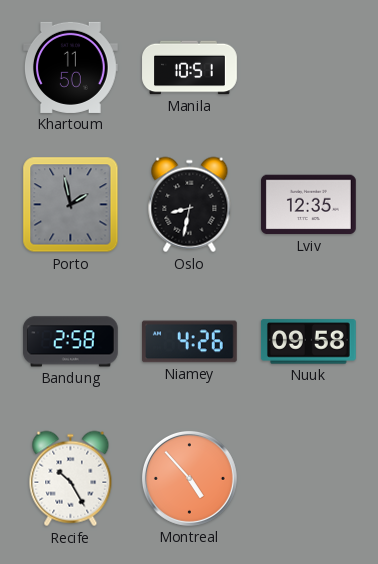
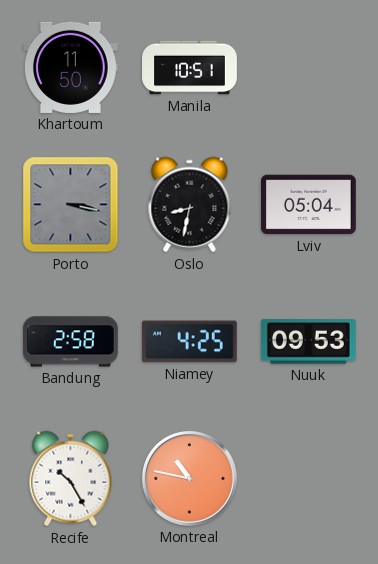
Porto: 1:58 -> 3:17 (71, 205)
Lviv: 12:35 -> 05:04 (309, 205)
Niamey: 4:26 -> 4:25 (189, 342)
Nuuk: 09:58 -> 09:53 (308, 342)
Montreal: 4:53 -> 10:47 (189, 478)
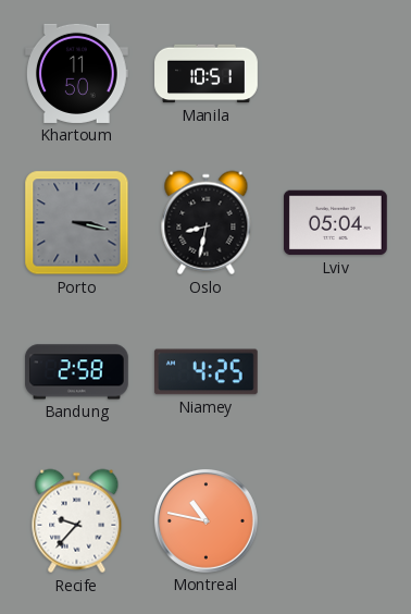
Nuuk: 09:53 -> none (308, 342)
Recife: 10:25 -> 9:37 (77, 521)
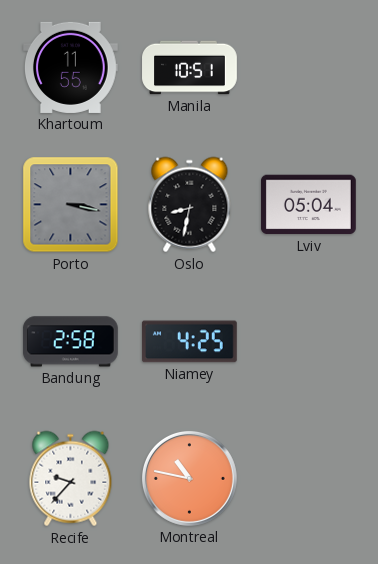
Khartoum: 11:50 -> 11:55 (70, 67)
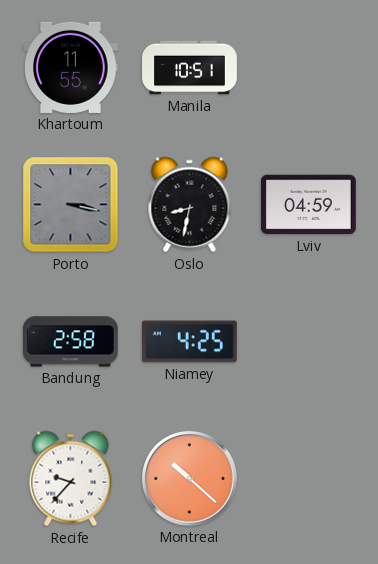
Lviv: 05:04 -> 04:59 (309, 205)
Montreal: 10:47 -> 10:22 (189, 478)
